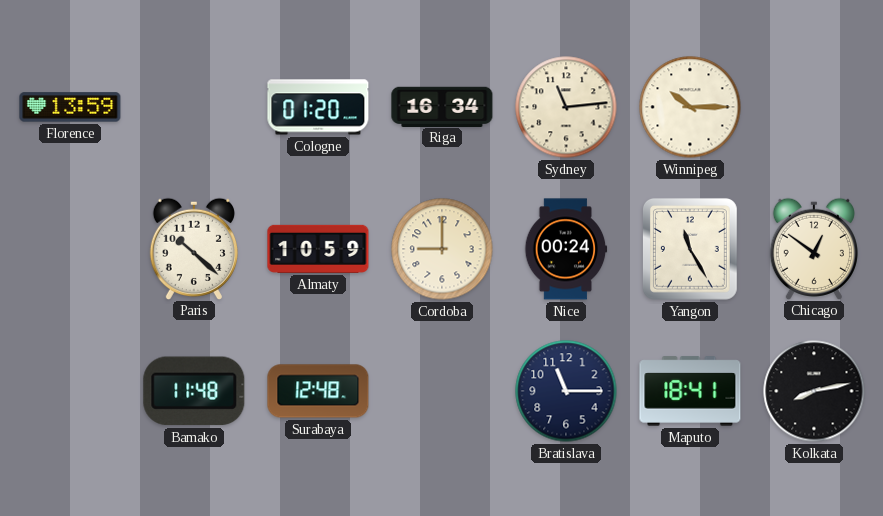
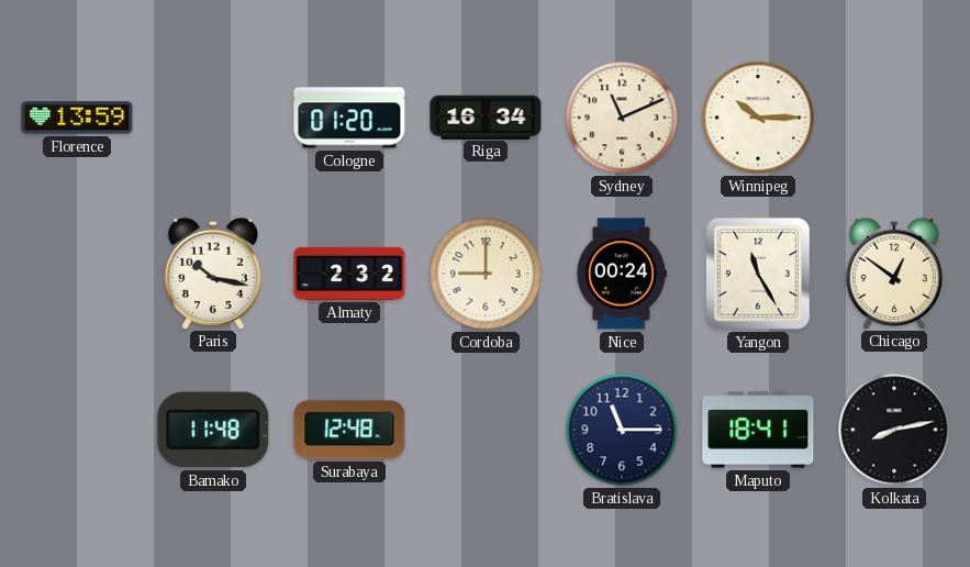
Sydney: 11:14 -> 11:11 (622, 118)
Paris: 10:22 -> 10:17 (213, 273)
Almaty: 10:59 -> 2:32 (349, 274)
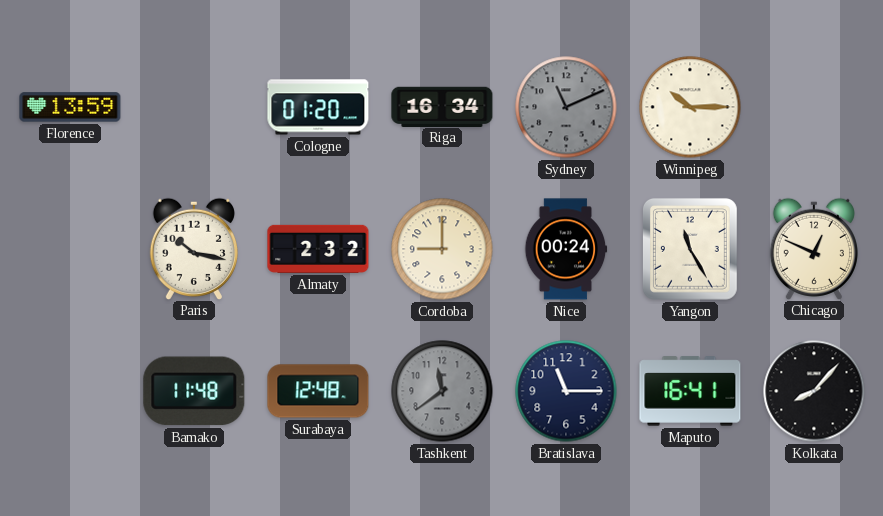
Sydney dial: cream -> grey (566, 107)
Chicago: 12:51 -> 12:49 (814, 248)
Tashkent: none -> 11:39 (442, 391)
Maputo: 18:41 -> 16:41 (690, 391)
Kolkata: 8:13 -> 8:07 (814, 391)
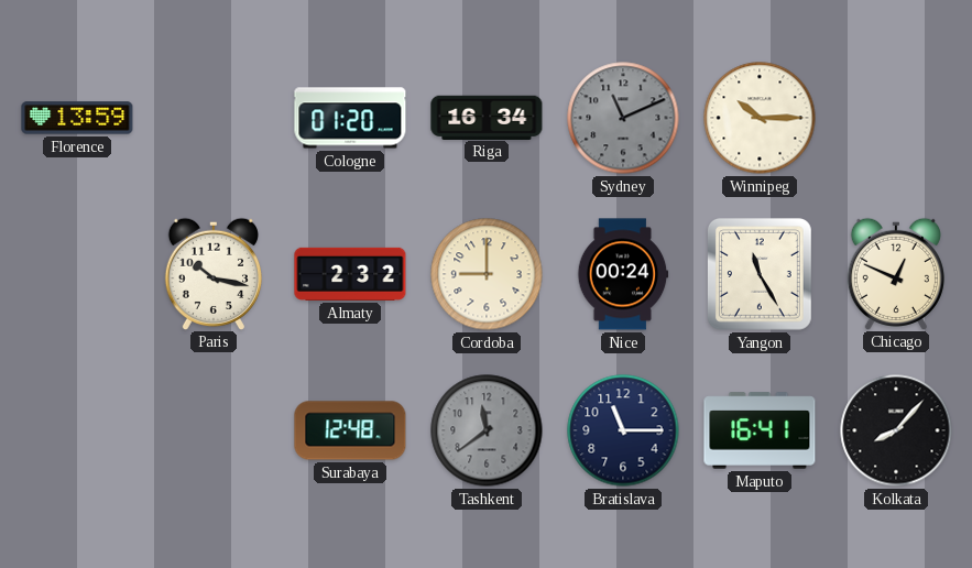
Bamako: 11:48 -> none (194, 391)
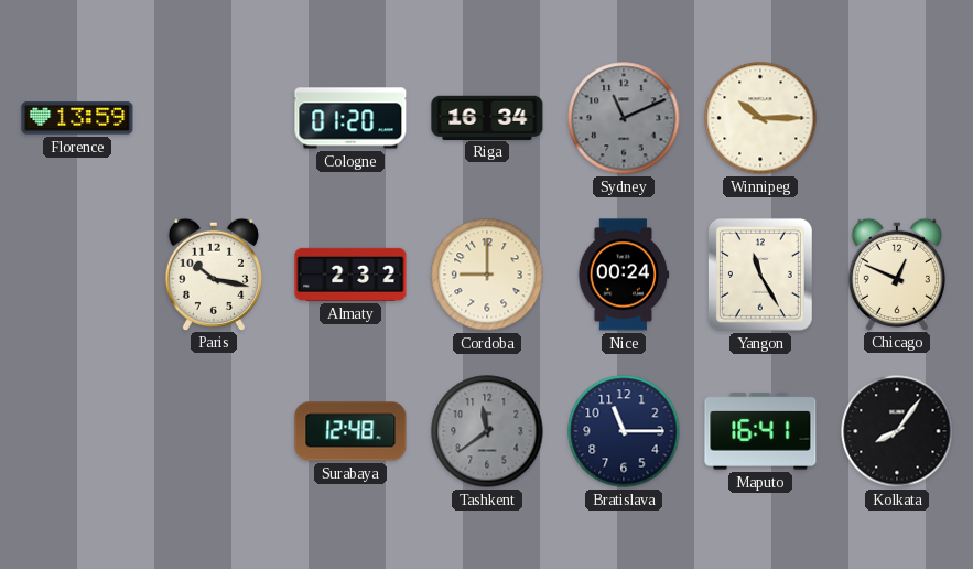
Kolkata: 8:07 -> 8:06 (897, 431)
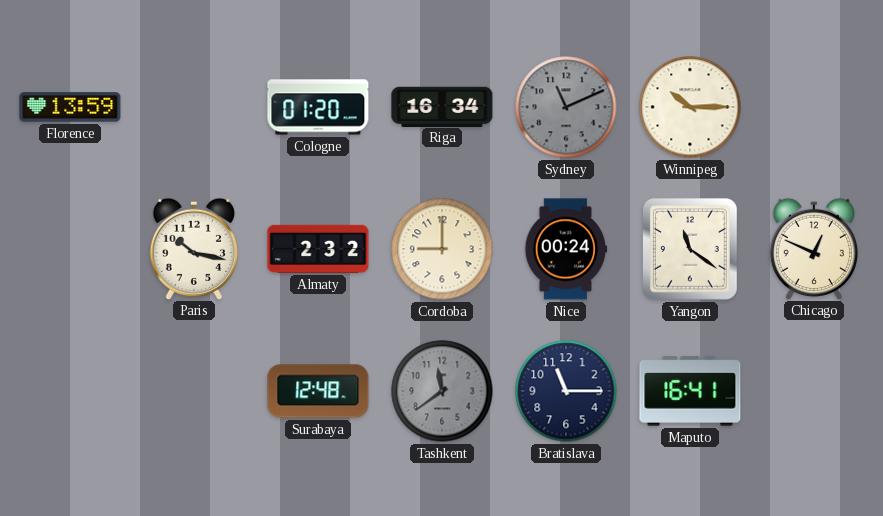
Yangon: 11:25 -> 11:21 (690, 249)
Kolkata: 8:06 -> none (897, 431)
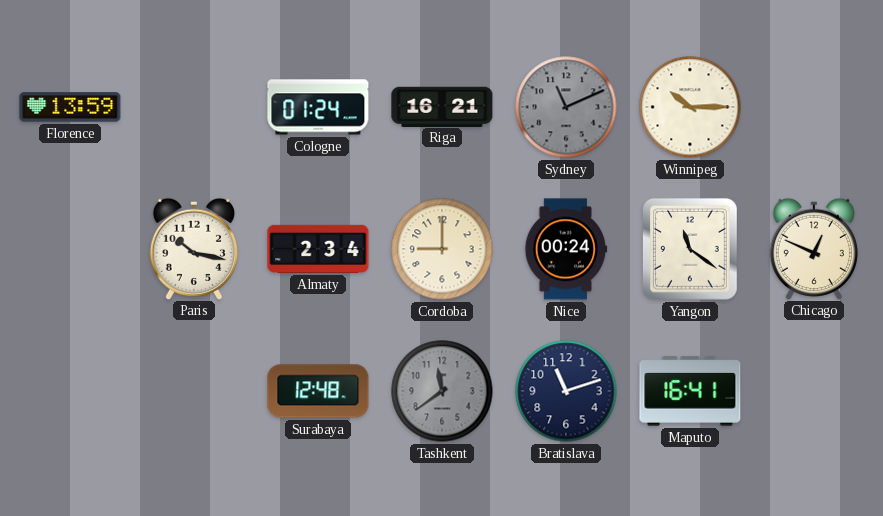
Cologne: 01:20 -> 01:24 (318, 107)
Riga: 16:34 -> 16:21 (442, 106)
Almaty: 2:32 -> 2:34 (318, 249)
Bratislava: 11:15 -> 11:12 (566, 391)
